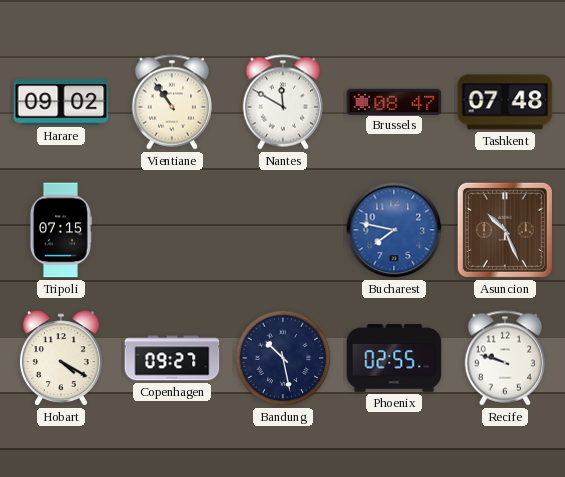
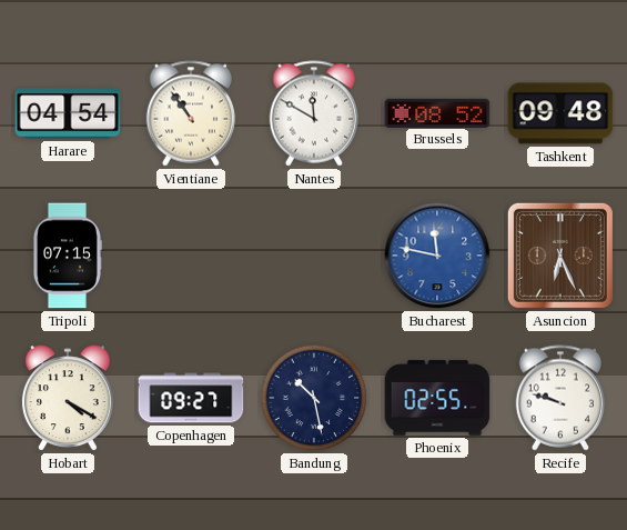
Harare: 09:02 -> 04:54 (68, 113)
Brussels: 08:47 -> 08:52 (437, 112)
Tashkent: 07:48 -> 09:48 (560, 113)
Bucharest: 7:47 -> 11:47 (437, 256)
Asuncion: 10:26 -> 6:26 (560, 256)
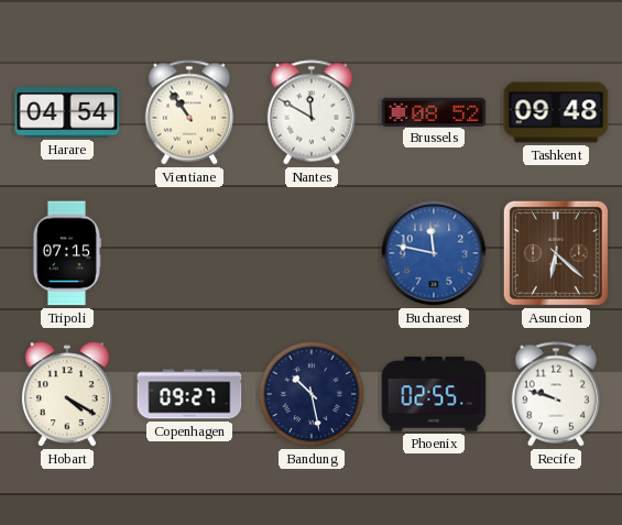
Asuncion: 6:26 -> 6:22 (556, 253)
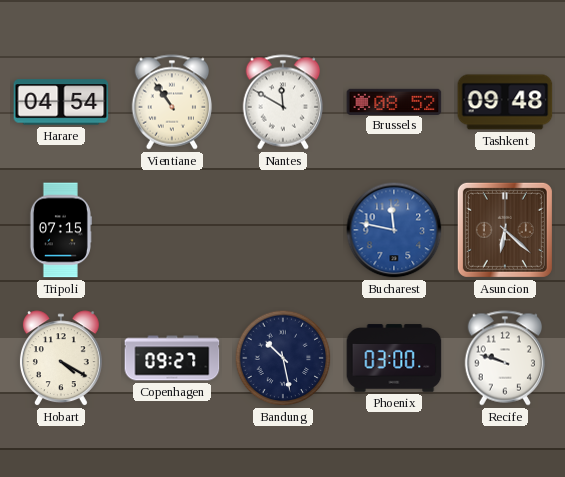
Phoenix: 02:55 -> 03:00 (394, 358)
